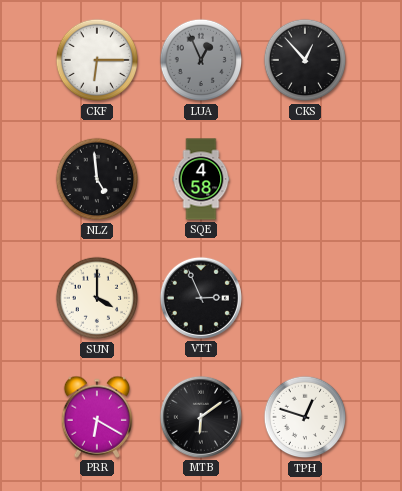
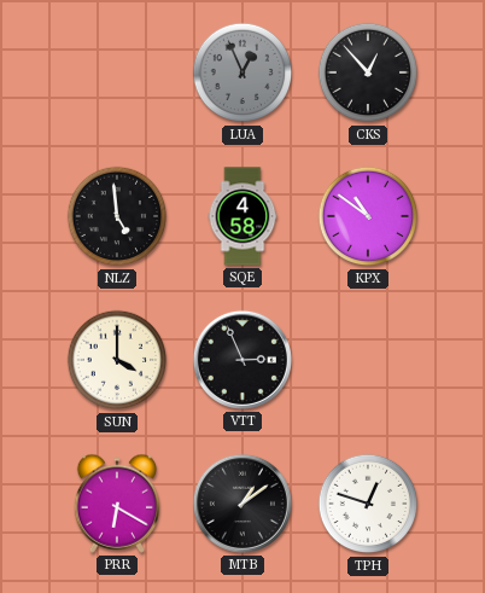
CKF: 6:15 -> none (97, 60)
KPX: none -> 10:51 (368, 216)
MTB: 6:09 -> 1:09 (242, 504)
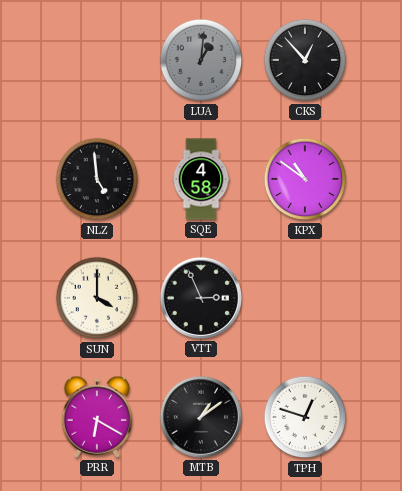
LUA: 12:56 -> 1:01 (201, 60)
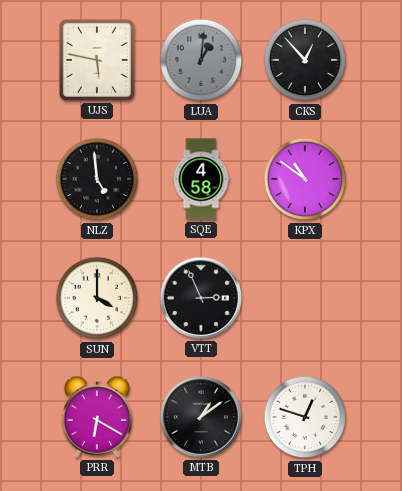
UJS: none -> 5:47 (97, 60)
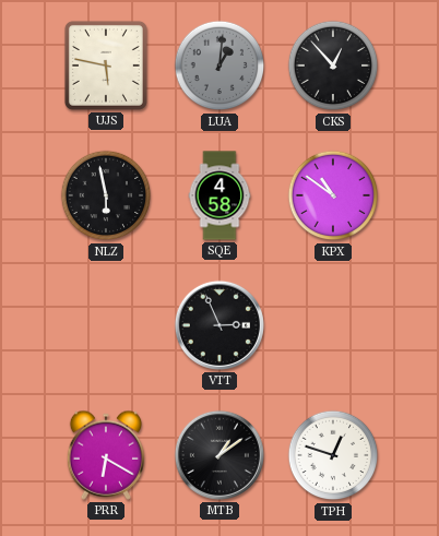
NLZ: 4:59 -> 5:58 (106, 195)
SUN: 4:00 -> none (97, 298)
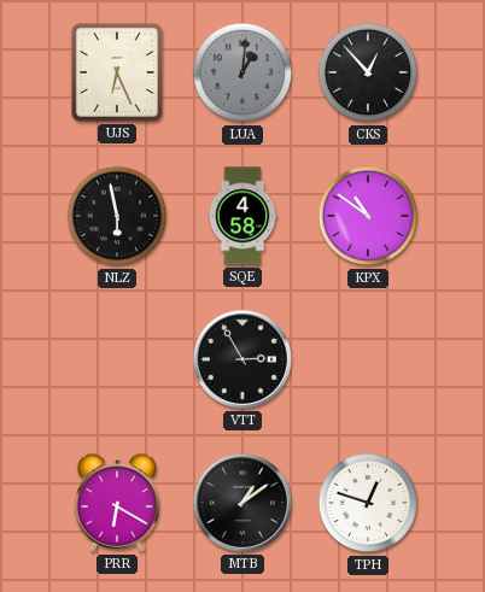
UJS: 5:47 -> 6:26 (117, 72)
VTT: 2:56 -> 2:55 (242, 359)
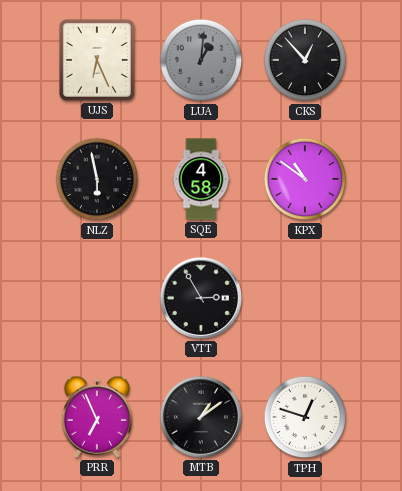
PRR: 6:20 -> 6:56 (96, 417)
